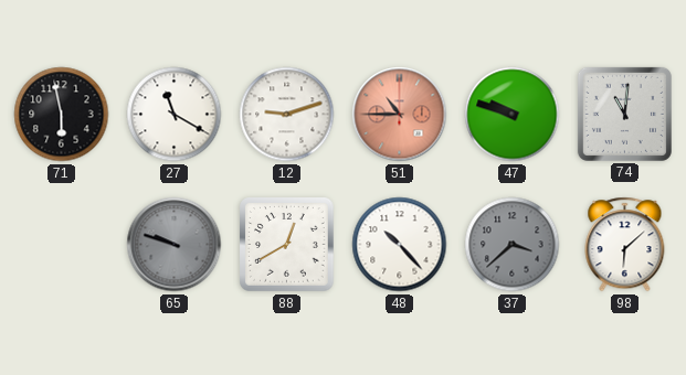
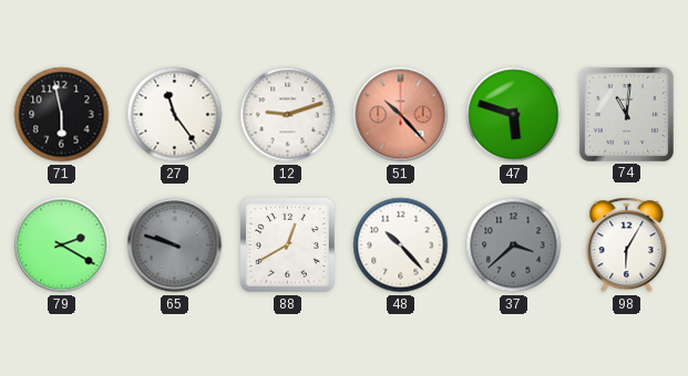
27: 11:20 -> 11:24 (175, 115)
51: 10:45 -> 10:23 (401, 115)
47: 9:48 -> 5:48 (514, 115)
79: none -> 2:20 (62, 246)
98: 6:08 -> 6:05 (627, 246)
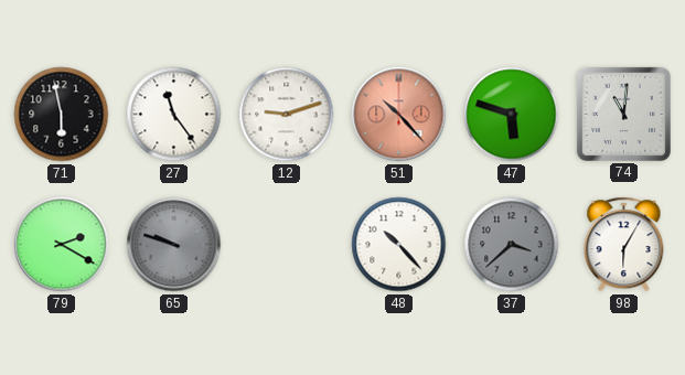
88: 12:40 -> none (288, 246)
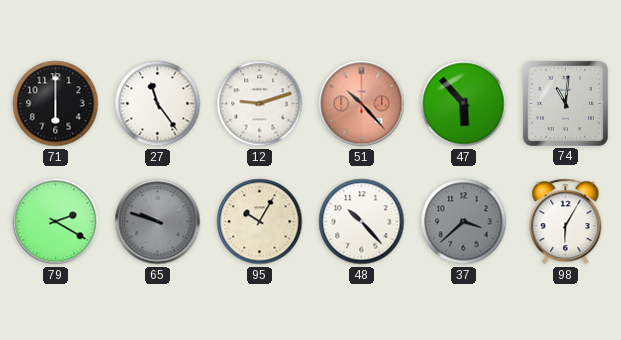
71: 5:58 -> 6:00 (56, 104)
47: 5:48 -> 5:53 (464, 104)
95: none -> 10:05 (260, 222)
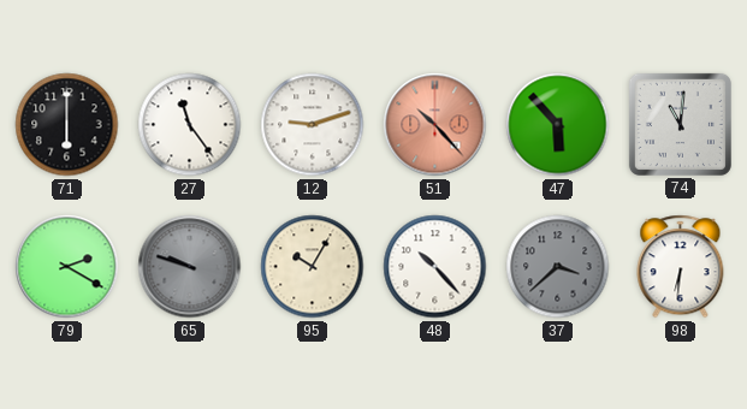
98: 6:05 -> 6:31 (681, 267)
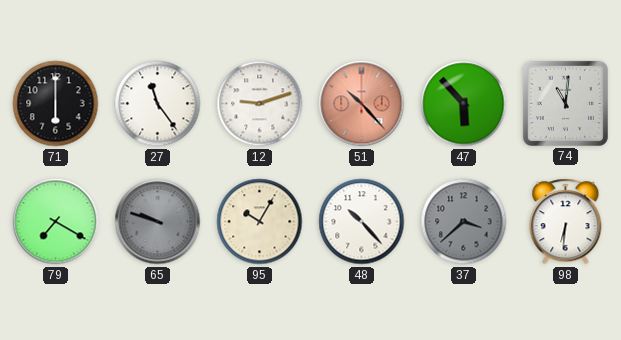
79: 2:20 -> 7:20 (56, 222)
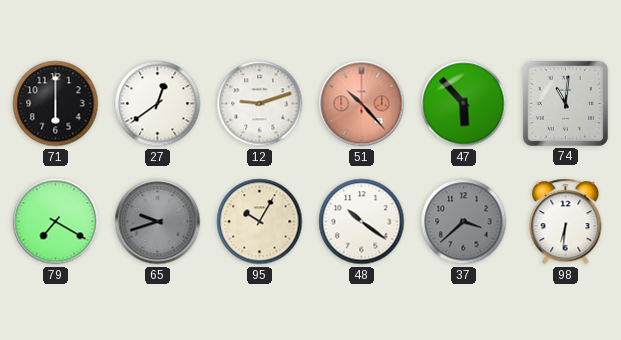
27: 11:24 -> 12:39 (158, 104)
65: 9:48 -> 9:42 (158, 222)
48: 10:23 -> 10:21 (362, 222)
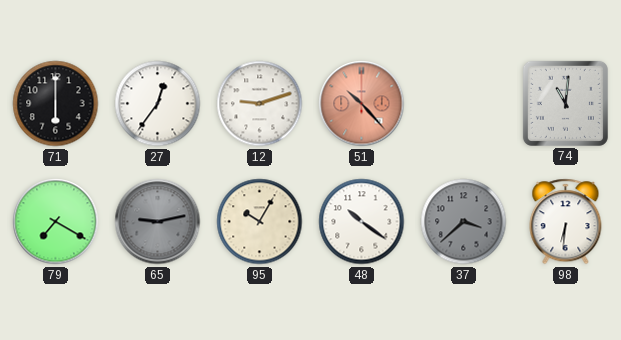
27: 12:39 -> 12:36 (158, 104)
47: 5:53 -> none (464, 104)
65: 9:42 -> 9:13 (158, 222)
